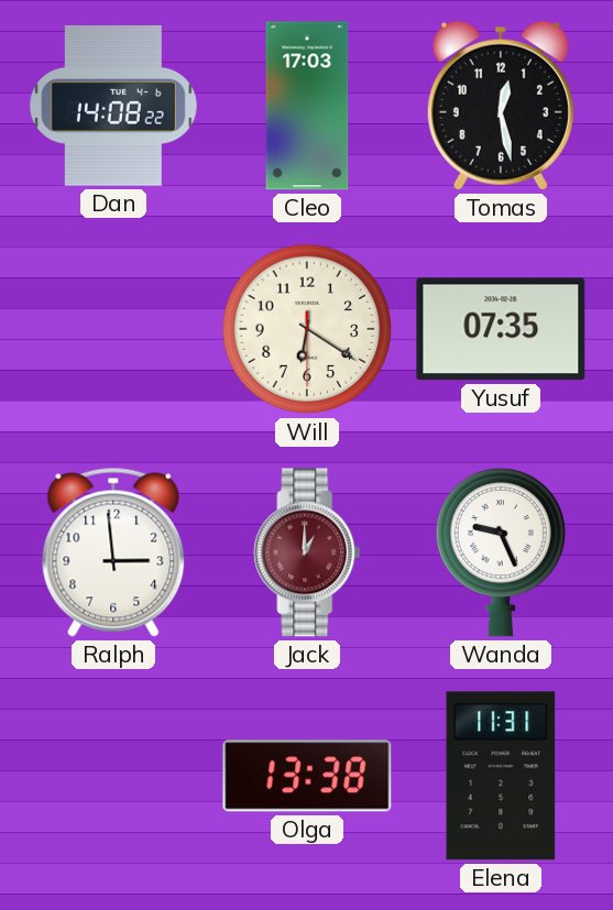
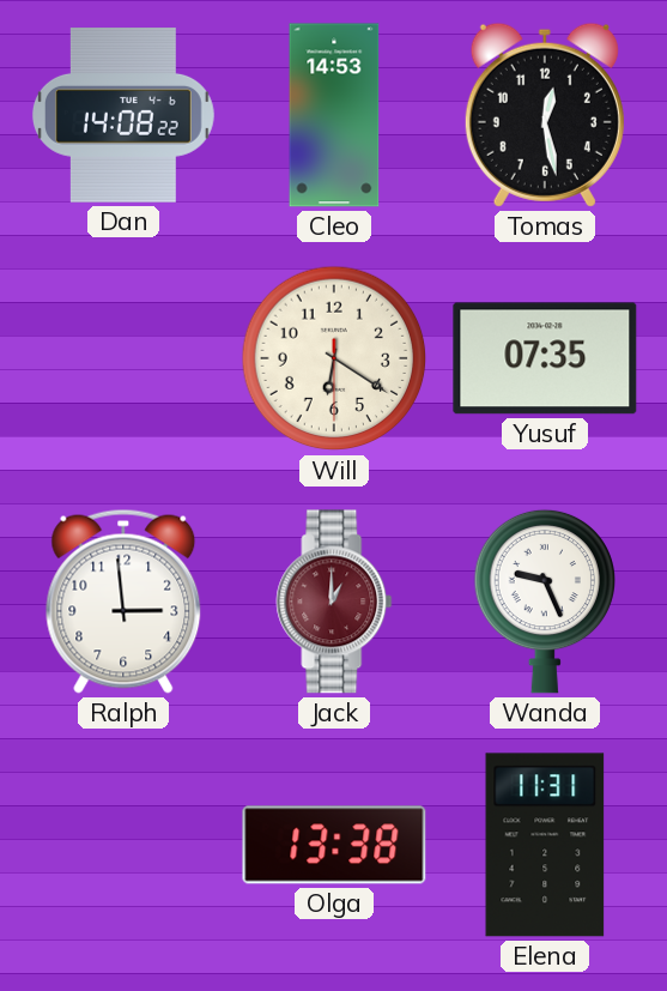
Cleo: 17:03 -> 14:53 (334, 115)
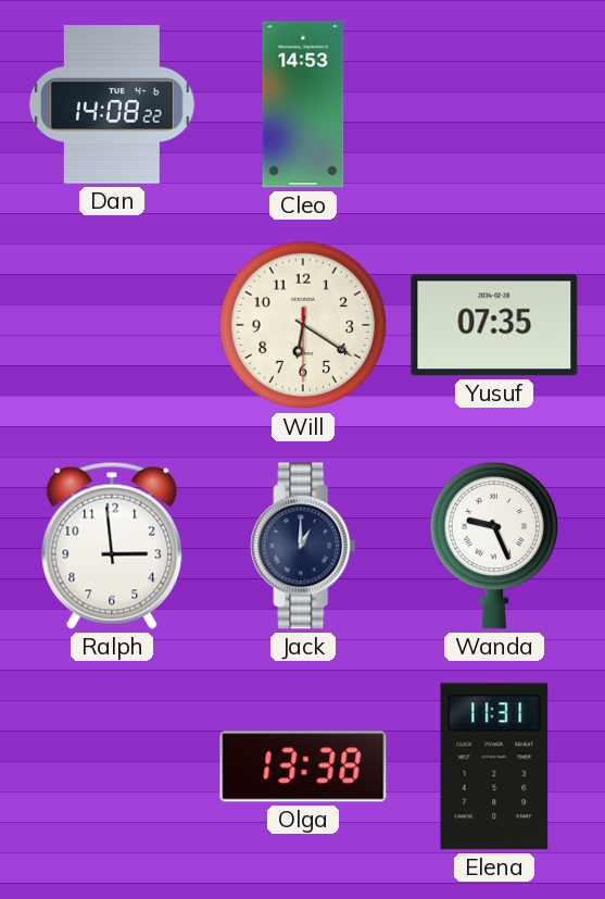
Tomas: 12:28 -> none (545, 115)
Jack dial: burgundy -> navy (303, 546)
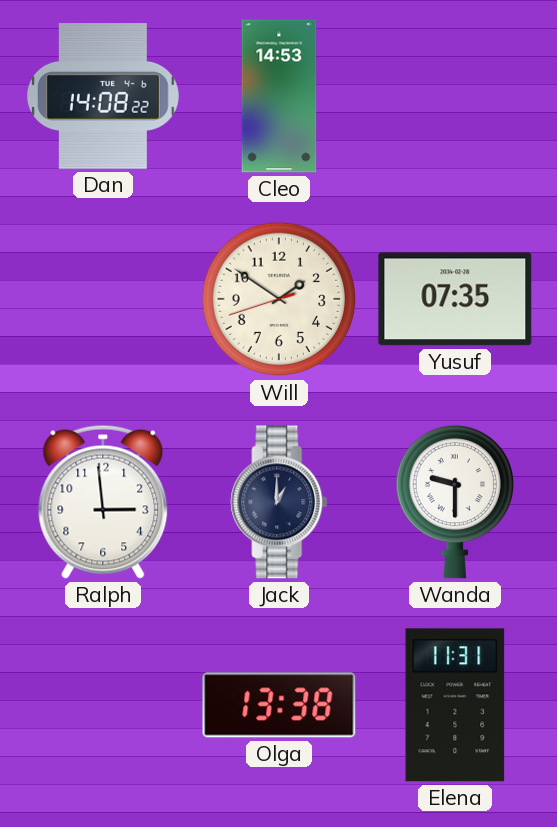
Will: 6:20 -> 1:50 (279, 299)
Wanda: 9:26 -> 9:30 (454, 502)
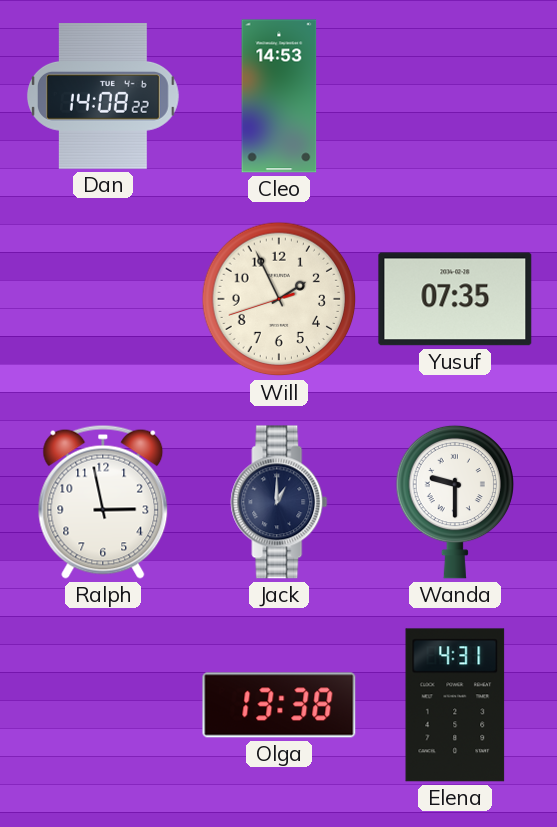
Will: 1:50 -> 1:55 (279, 299)
Ralph: 2:59 -> 2:58 (103, 502)
Elena: 11:31 -> 4:31 (455, 705)
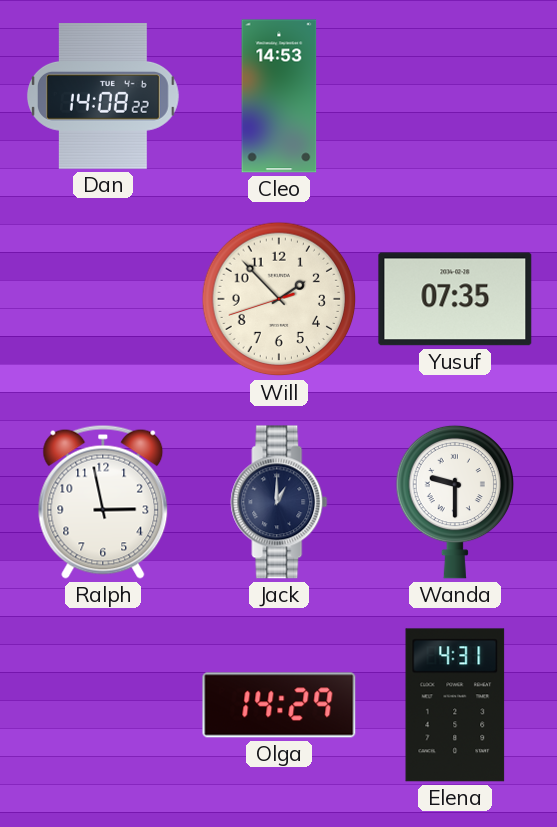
Will: 1:55 -> 1:52 (279, 299)
Olga: 13:38 -> 14:29 (279, 705)
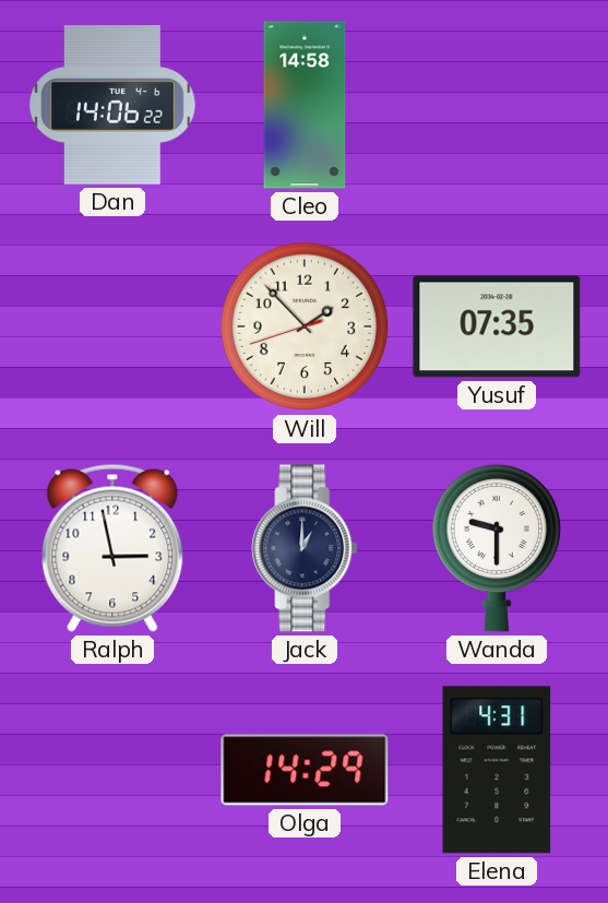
Dan: 14:08 -> 14:06 (112, 106)
Cleo: 14:53 -> 14:58 (305, 105)
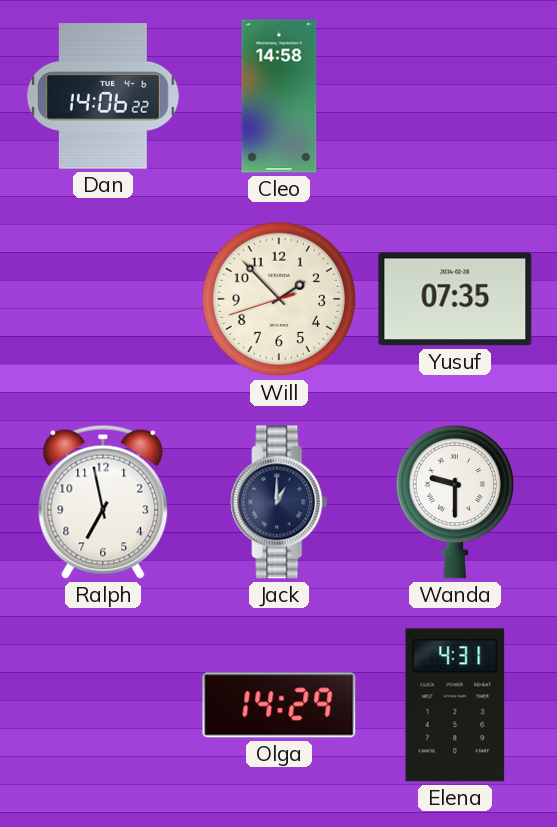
Ralph: 2:58 -> 6:58 (103, 502)
